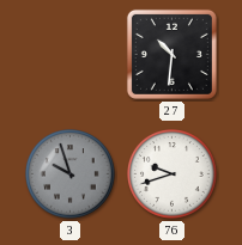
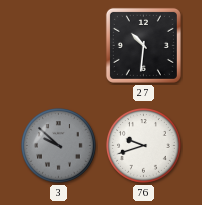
3: 9:57 -> 9:52 (59, 146)
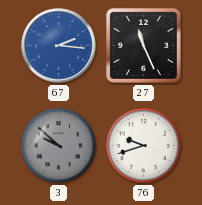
67: none -> 2:16 (59, 46)
27: 10:31 -> 11:26 (143, 45)
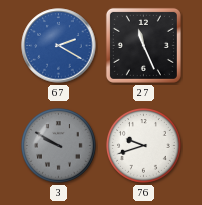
67: 2:16 -> 2:20 (59, 46)
3: 9:52 -> 9:50 (59, 146)
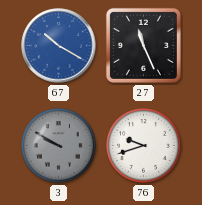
67: 2:20 -> 10:20 (59, 46)
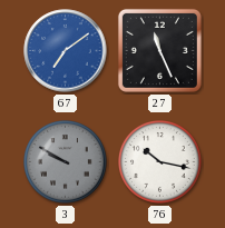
67: 10:20 -> 7:09 (66, 51)
76: 9:42 -> 10:17 (160, 162)
